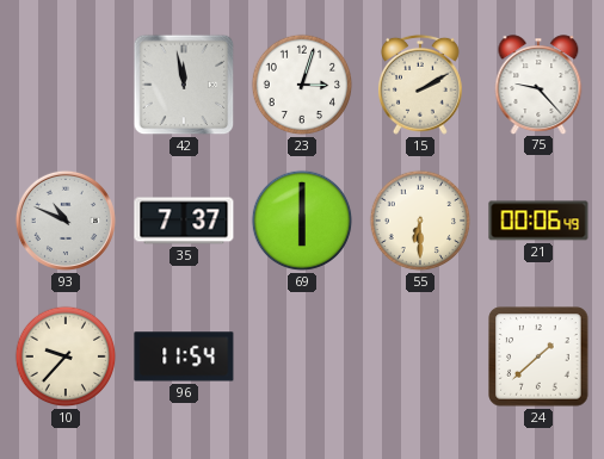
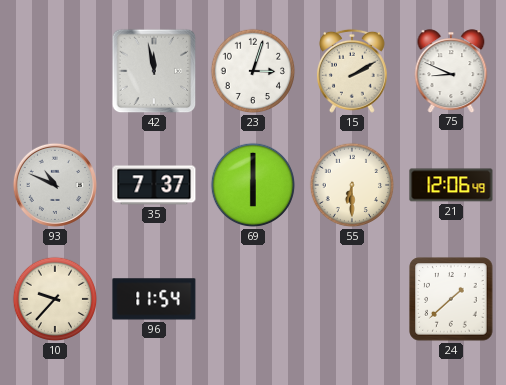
75: 9:23 -> 8:49 (451, 71)
21: 00:06 -> 12:06 (451, 185)
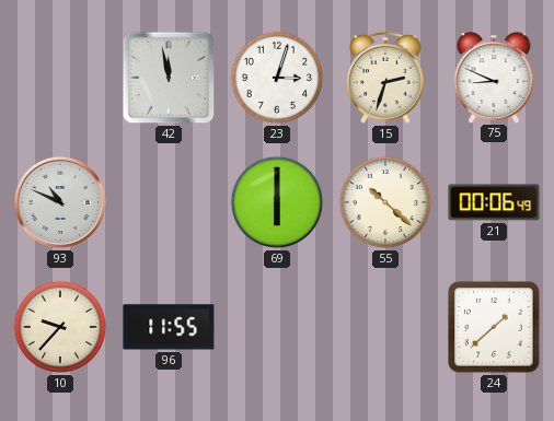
15: 2:10 -> 2:33 (385, 78)
35: 7:37 -> none (154, 185)
55: 6:30 -> 10:22 (385, 202)
21: 12:06 -> 00:06 (494, 202)
96: 11:54 -> 11:55 (169, 327)
